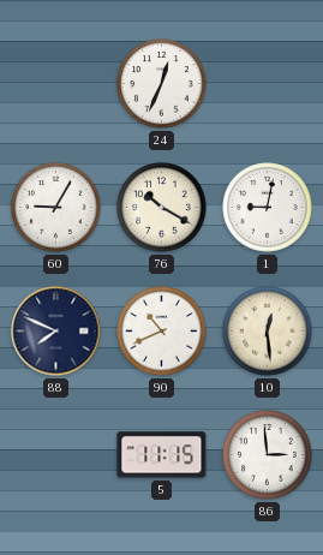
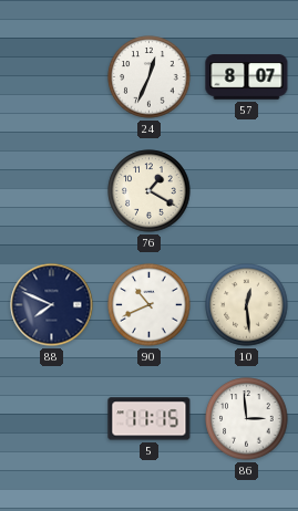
57: none -> 8:07 (247, 77)
60: 9:05 -> none (56, 208)
76: 10:20 -> 1:20 (150, 191)
1: 9:02 -> none (268, 208)
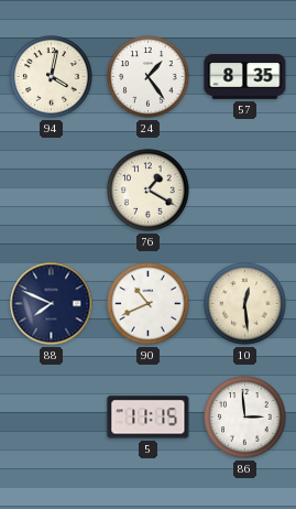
94: none -> 4:02 (52, 77)
24: 12:34 -> 1:24 (149, 77)
57: 8:07 -> 8:35 (245, 77)
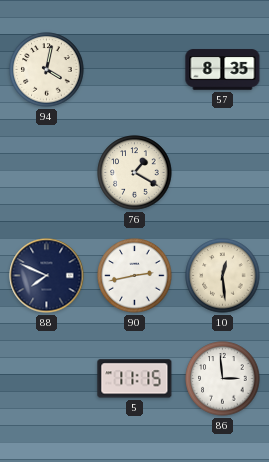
24: 1:24 -> none (149, 77)
90: 10:41 -> 2:43 (135, 276)
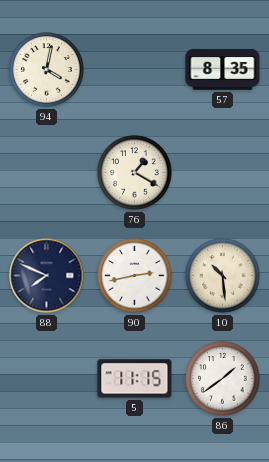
10: 12:29 -> 10:29 (223, 276)
86: 2:59 -> 1:39 (223, 379)
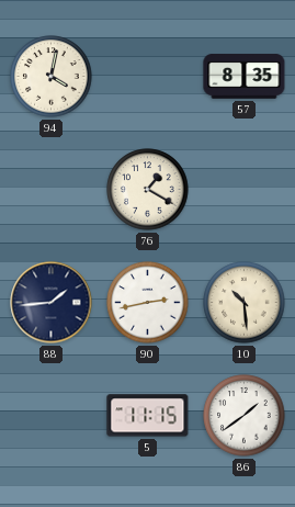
88: 7:49 -> 1:44 (52, 303)
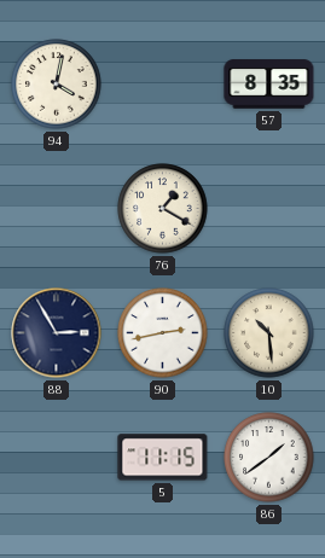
88: 1:44 -> 2:55 (57, 333)
